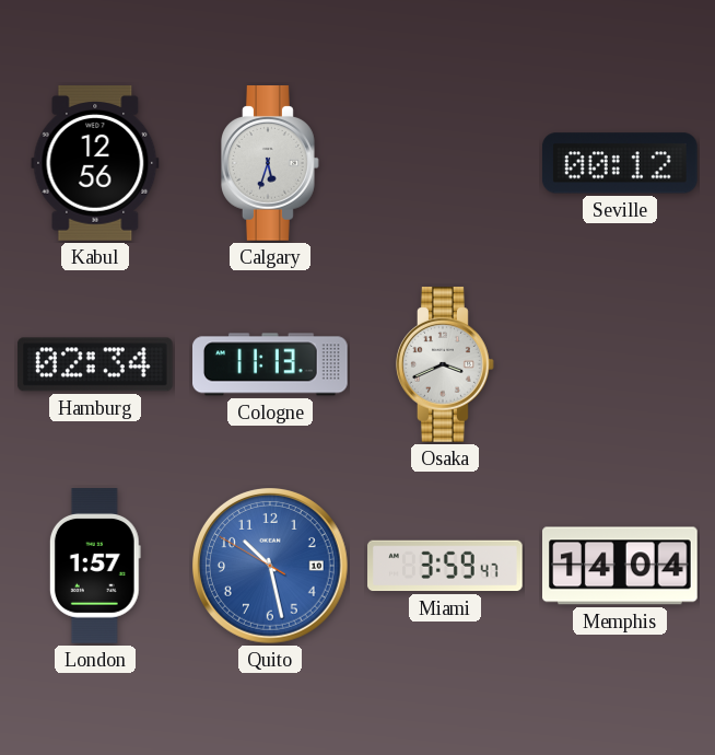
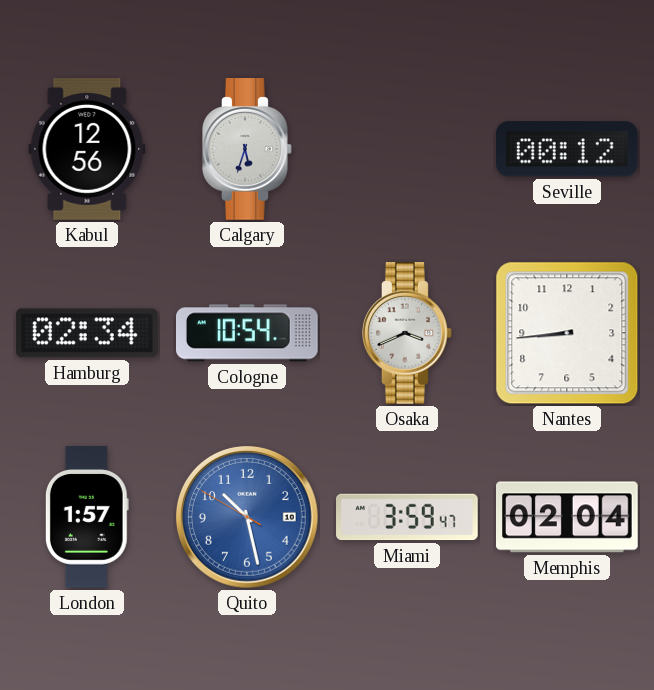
Cologne: 11:13 -> 10:54 (248, 333)
Nantes: none -> 8:44 (567, 333)
Memphis: 14:04 -> 02:04 (568, 517)
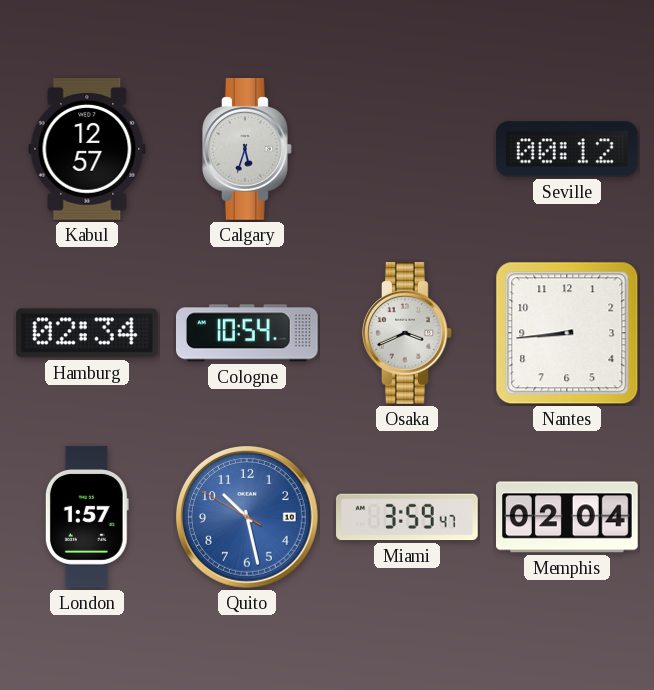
Kabul: 12:56 -> 12:57 (87, 150)
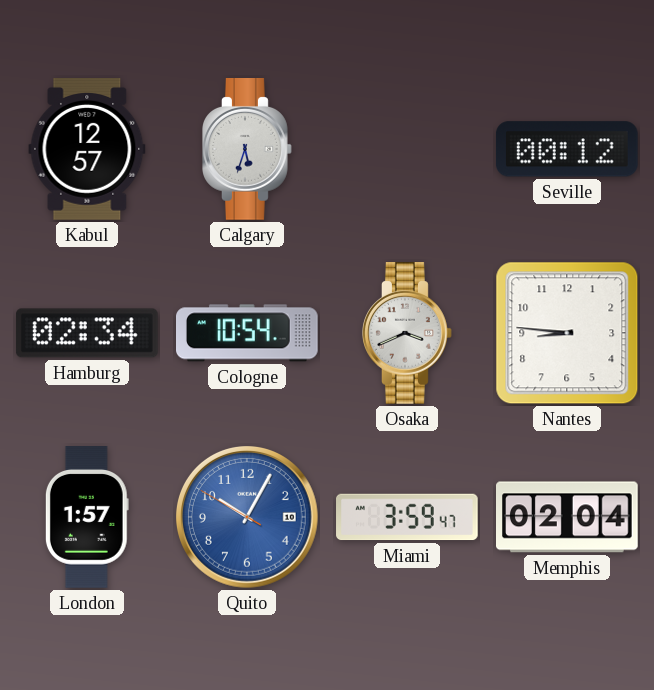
Nantes: 8:44 -> 8:46 (567, 333)
Quito: 10:27 -> 10:04 (248, 518)
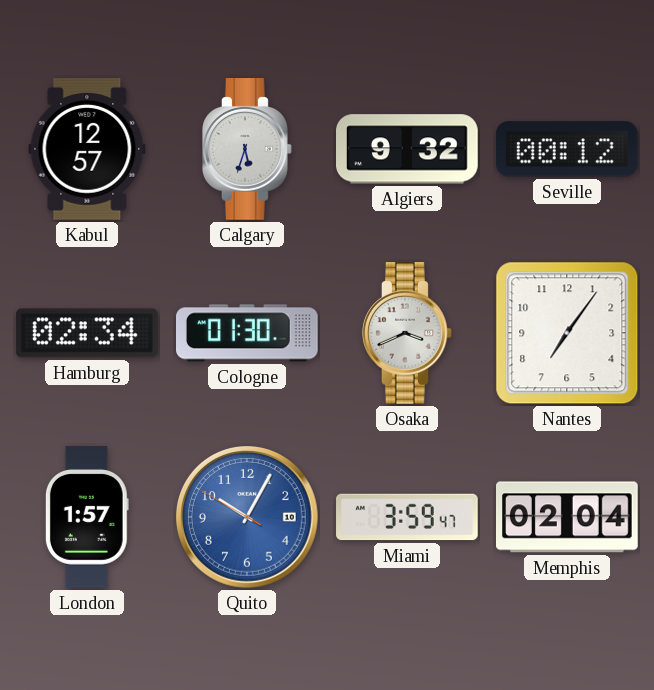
Algiers: none -> 9:32 (408, 149)
Cologne: 10:54 -> 01:30 (248, 333)
Nantes: 8:46 -> 7:06 (567, 333)
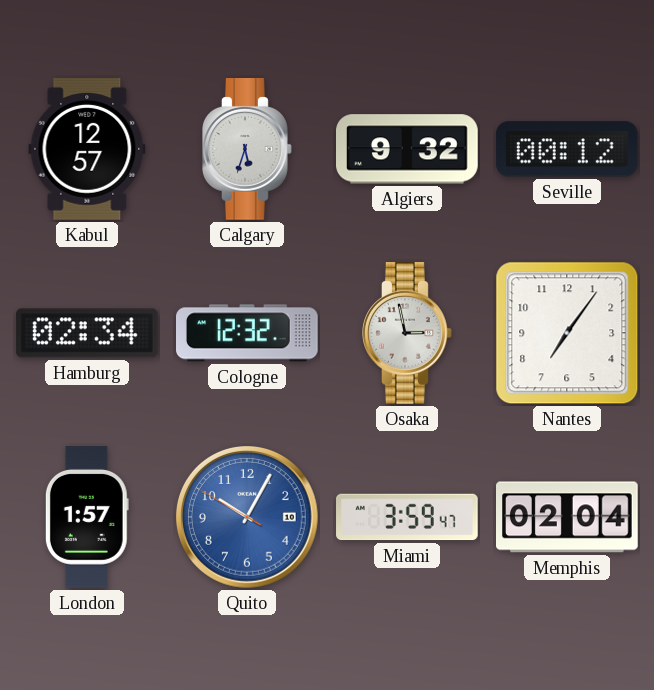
Cologne: 01:30 -> 12:32 (248, 333)
Osaka: 3:41 -> 2:58 (407, 334)
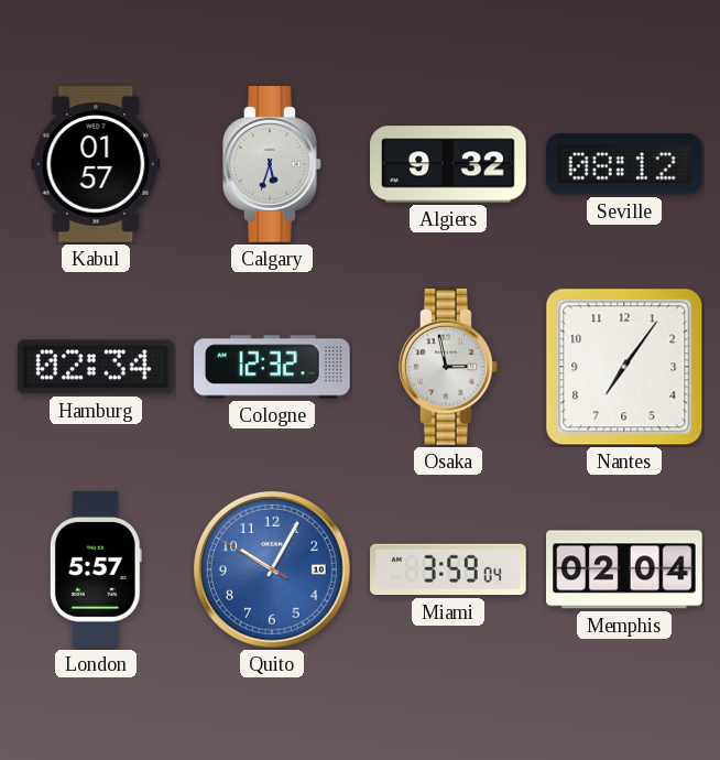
Kabul: 12:57 -> 01:57 (96, 165)
Seville: 00:12 -> 08:12 (624, 164)
London: 1:57 -> 5:57 (96, 569)
Miami: 3:59:47 -> 3:59:04 (448, 569)
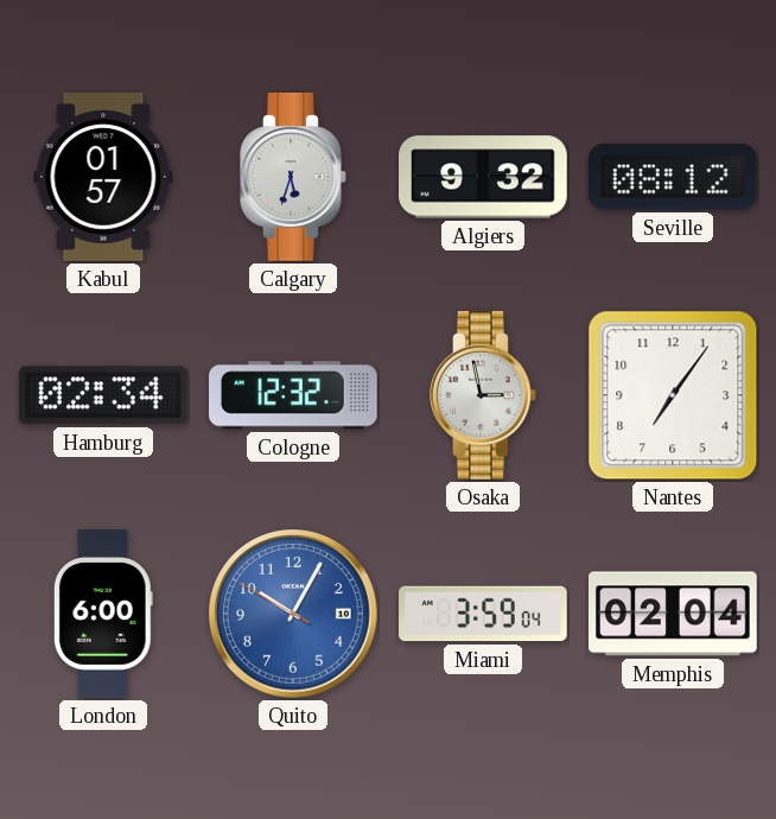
London: 5:57 -> 6:00 (103, 614)
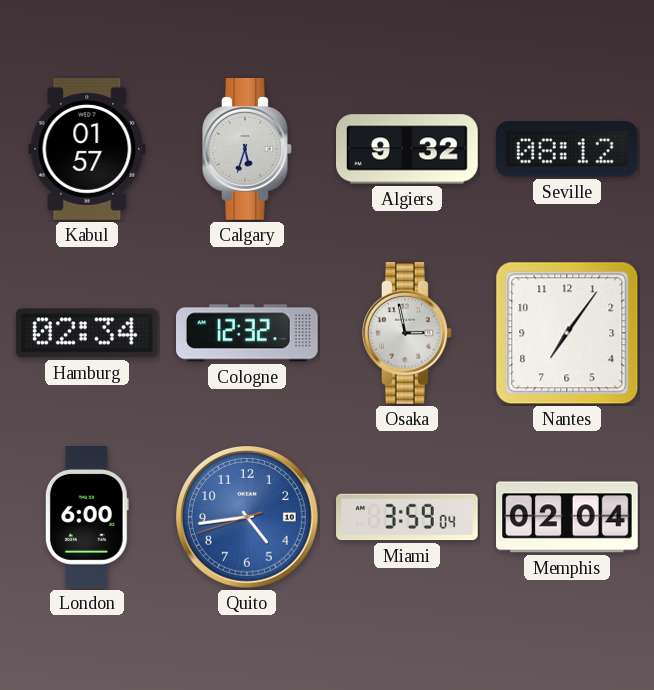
Quito: 10:04 -> 4:43 (248, 518)
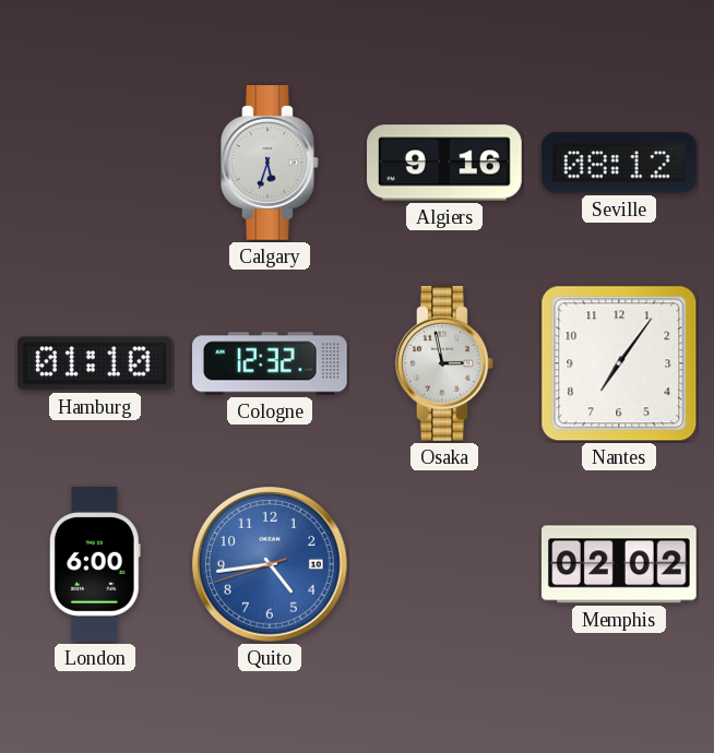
Kabul: 01:57 -> none (87, 150)
Algiers: 9:32 -> 9:16 (445, 163)
Hamburg: 02:34 -> 01:10 (96, 363)
Miami: 3:59 -> none (407, 517)
Memphis: 02:04 -> 02:02 (620, 564)
